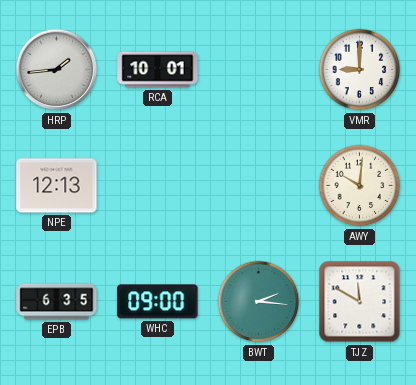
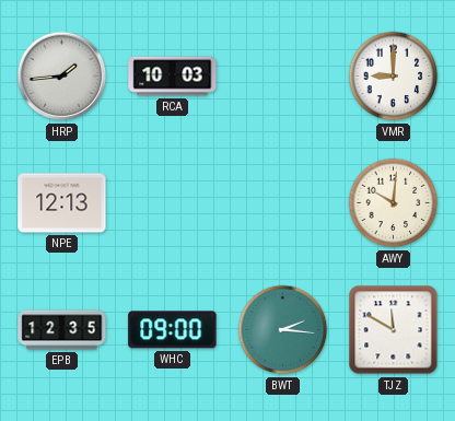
RCA: 10:01 -> 10:03 (173, 77)
EPB: 6:35 -> 12:35 (62, 330)
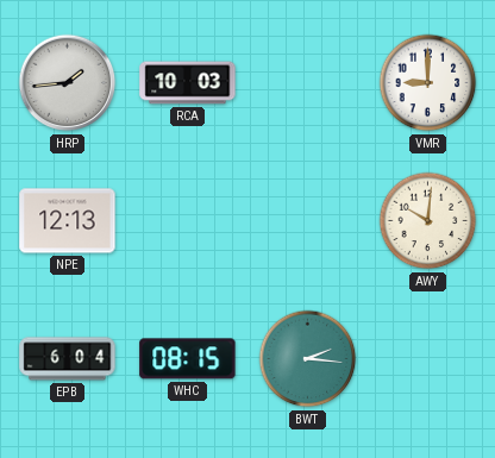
EPB: 12:35 -> 6:04 (68, 359)
WHC: 09:00 -> 08:15 (188, 359)
TJZ: 11:50 -> none (394, 330)
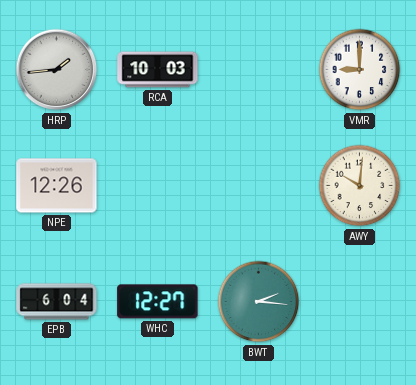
NPE: 12:13 -> 12:26 (57, 186)
WHC: 08:15 -> 12:27 (158, 302)
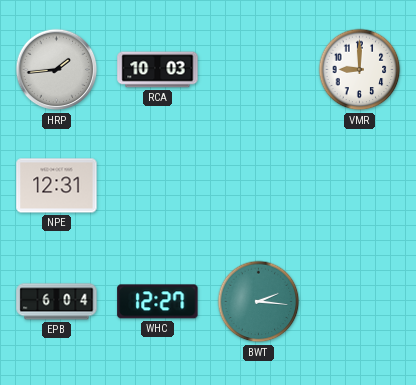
NPE: 12:26 -> 12:31 (57, 186)
AWY: 10:01 -> none (360, 186)
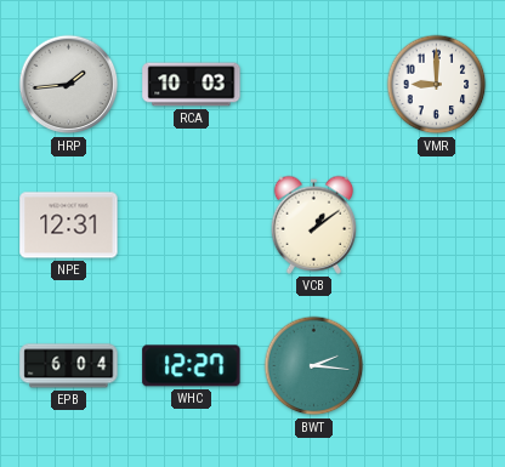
VCB: none -> 1:09 (314, 224)
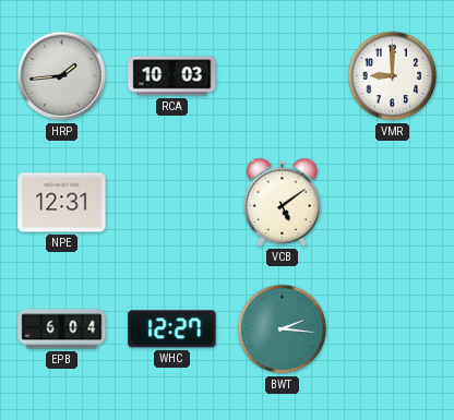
VCB: 1:09 -> 5:09 (283, 202)
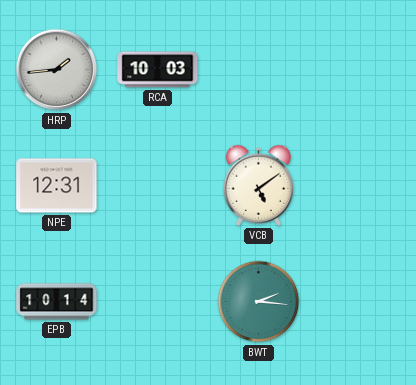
VMR: 9:00 -> none (393, 76)
EPB: 6:04 -> 10:14 (57, 302)
WHC: 12:27 -> none (172, 329)
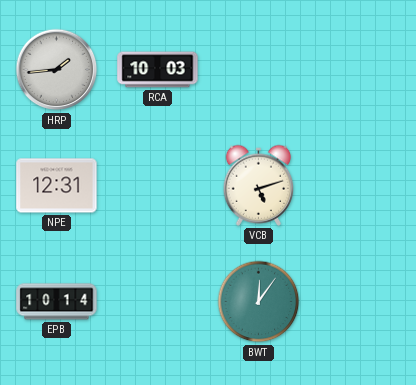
VCB: 5:09 -> 5:12 (259, 185)
BWT: 2:16 -> 12:06 (259, 302)
